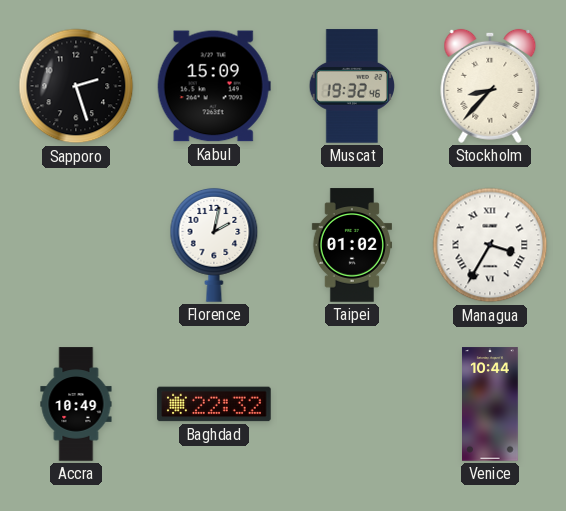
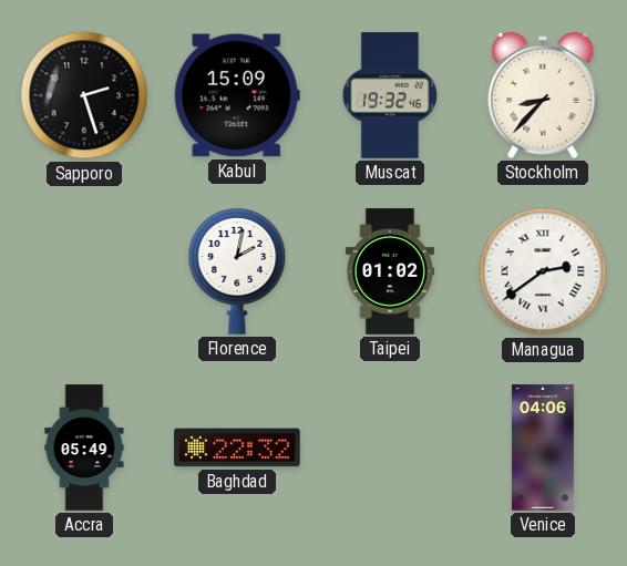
Managua: 3:35 -> 2:39 (543, 271)
Accra: 10:49 -> 05:49 (84, 447)
Venice: 10:44 -> 04:06 (544, 447)
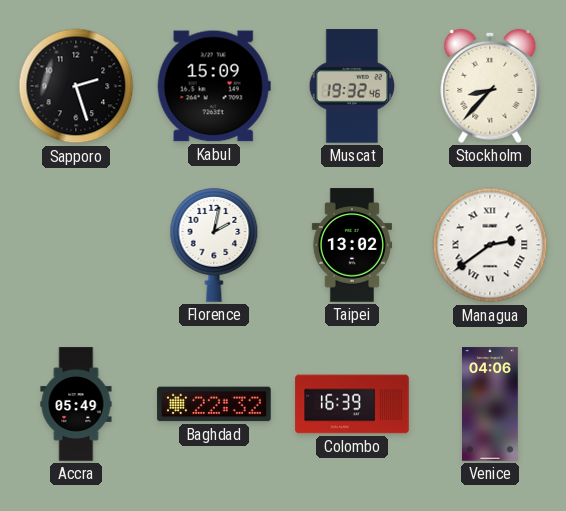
Taipei: 01:02 -> 13:02 (352, 245)
Colombo: none -> 16:39 (352, 404)
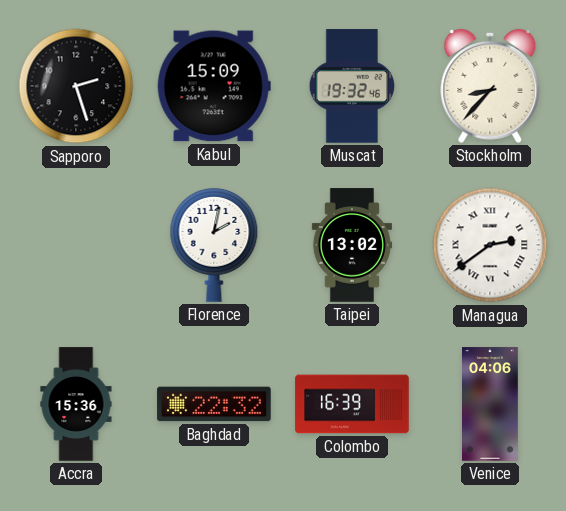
Accra: 05:49 -> 15:36 (76, 404)
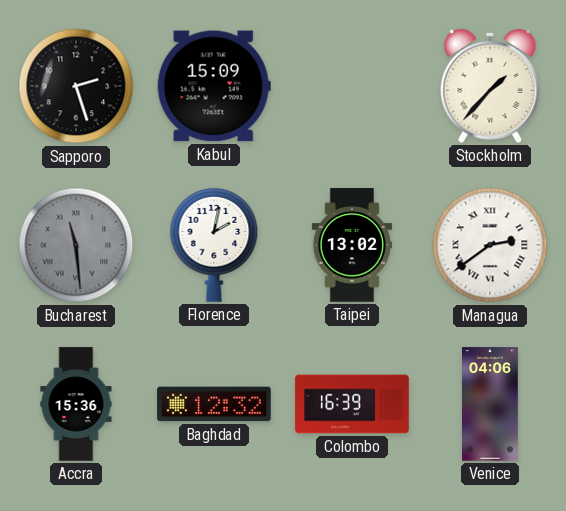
Muscat: 19:32 -> none (351, 86)
Stockholm: 8:37 -> 1:37 (490, 86)
Bucharest: none -> 11:29 (76, 245)
Baghdad: 22:32 -> 12:32 (214, 404)
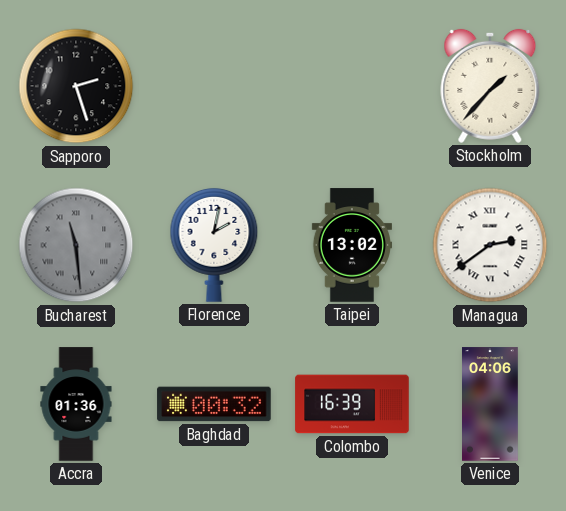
Kabul: 15:09 -> none (214, 86)
Accra: 15:36 -> 01:36 (76, 404)
Baghdad: 12:32 -> 00:32 (214, 404)
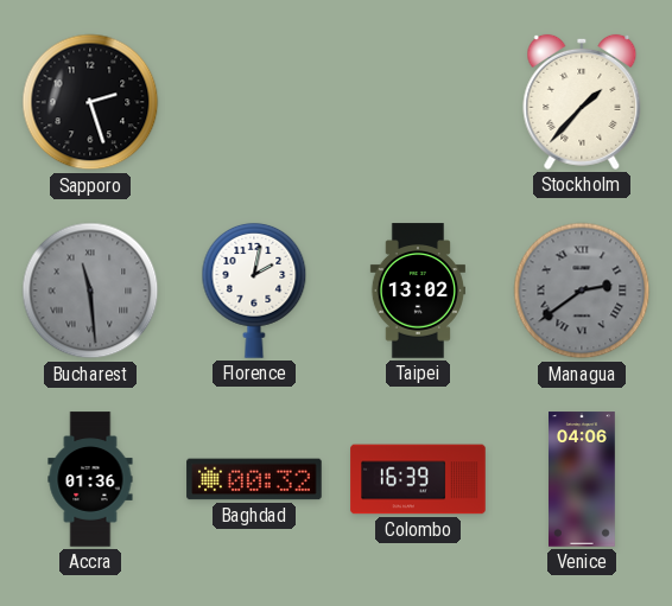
Managua dial: white -> grey (582, 291)
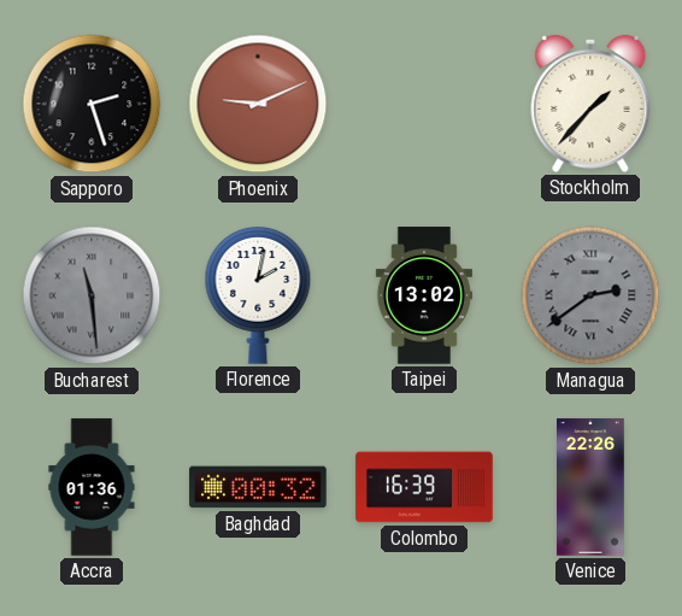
Phoenix: none -> 9:11 (258, 104)
Venice: 04:06 -> 22:26 (592, 487)
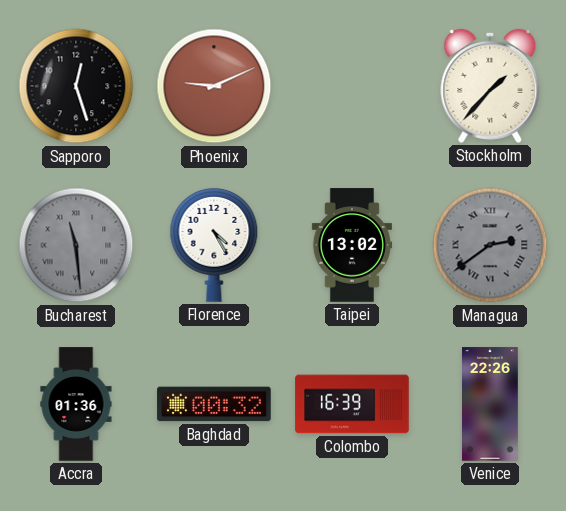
Sapporo: 2:27 -> 12:27 (76, 86)
Florence: 2:02 -> 4:25 (214, 245)
